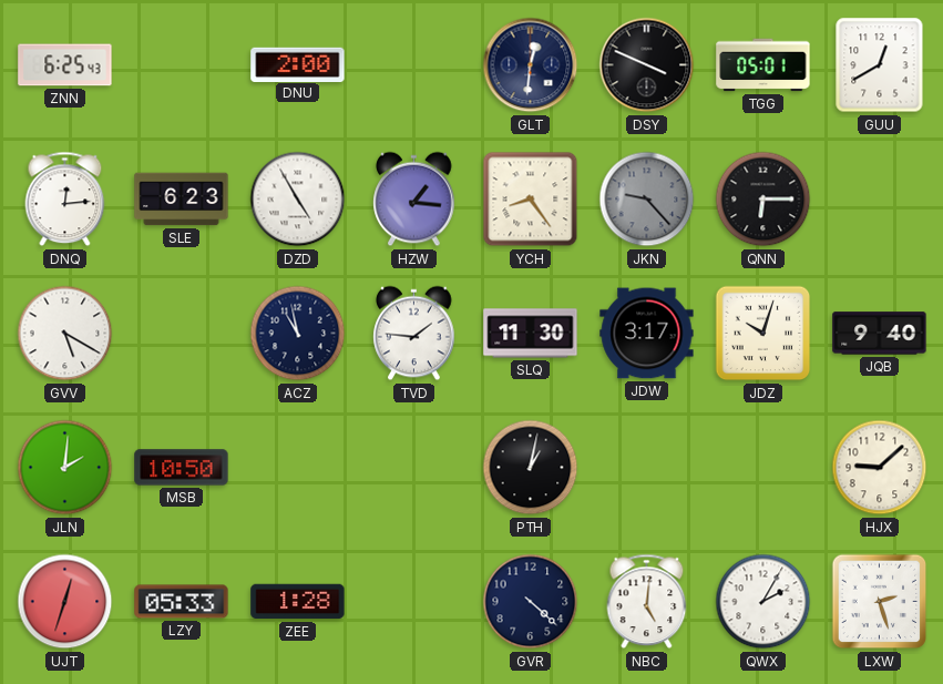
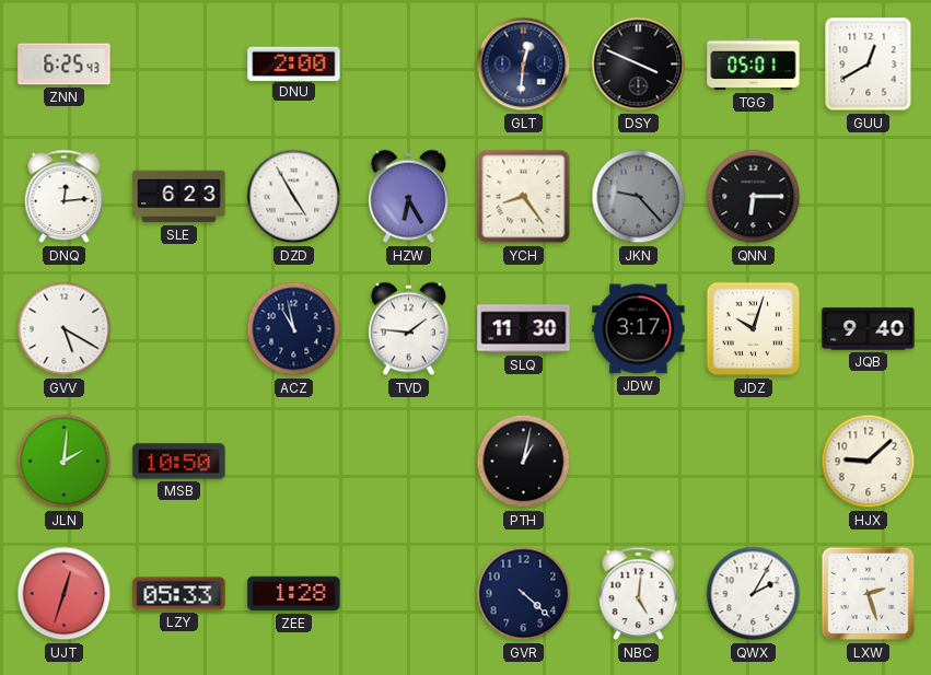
HZW: 1:16 -> 6:25 (409, 197)
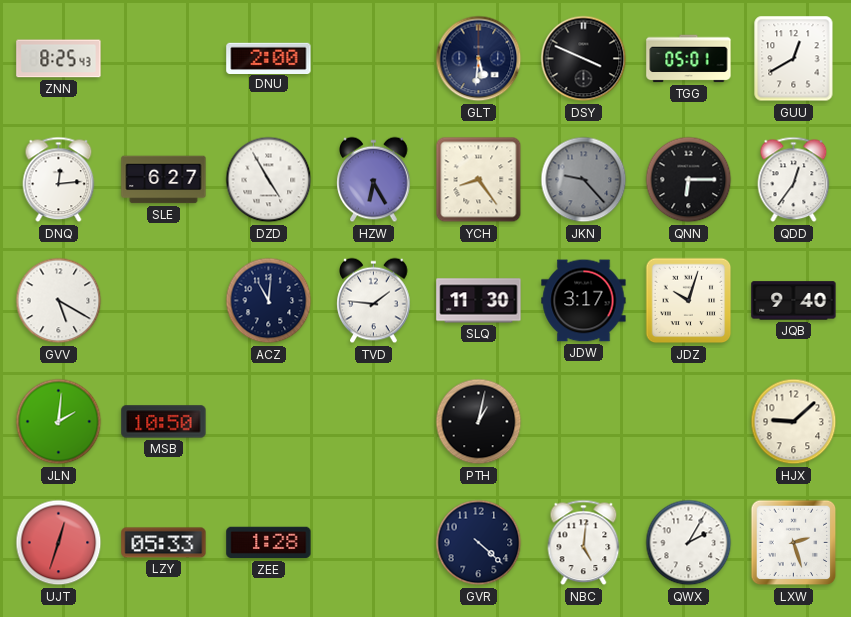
ZNN: 6:25 -> 8:25 (59, 59)
GLT: 12:31 -> 5:31 (479, 59)
SLE: 6:23 -> 6:27 (164, 180)
QDD: none -> 12:36 (794, 180)
ACZ: 10:58 -> 11:01 (269, 301)
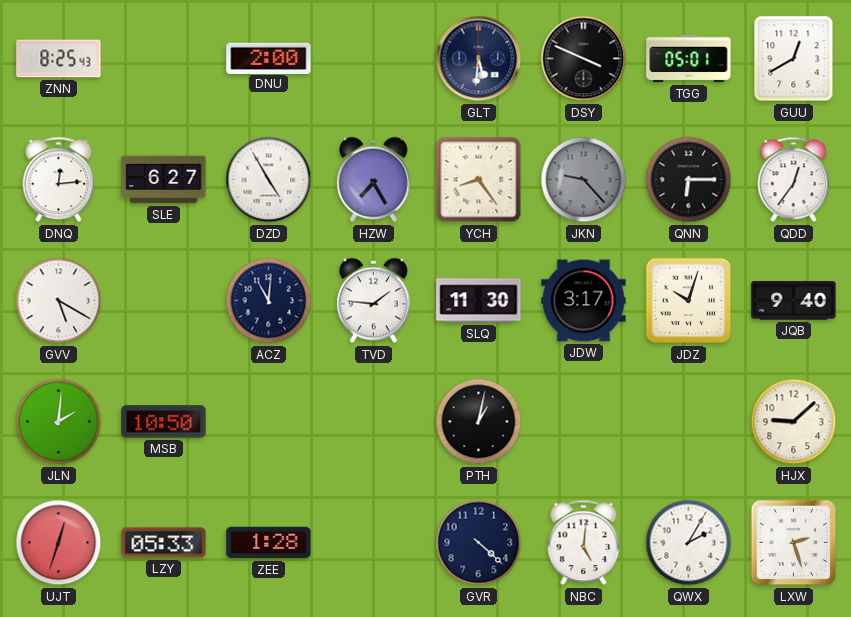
HZW: 6:25 -> 7:25 (374, 180)
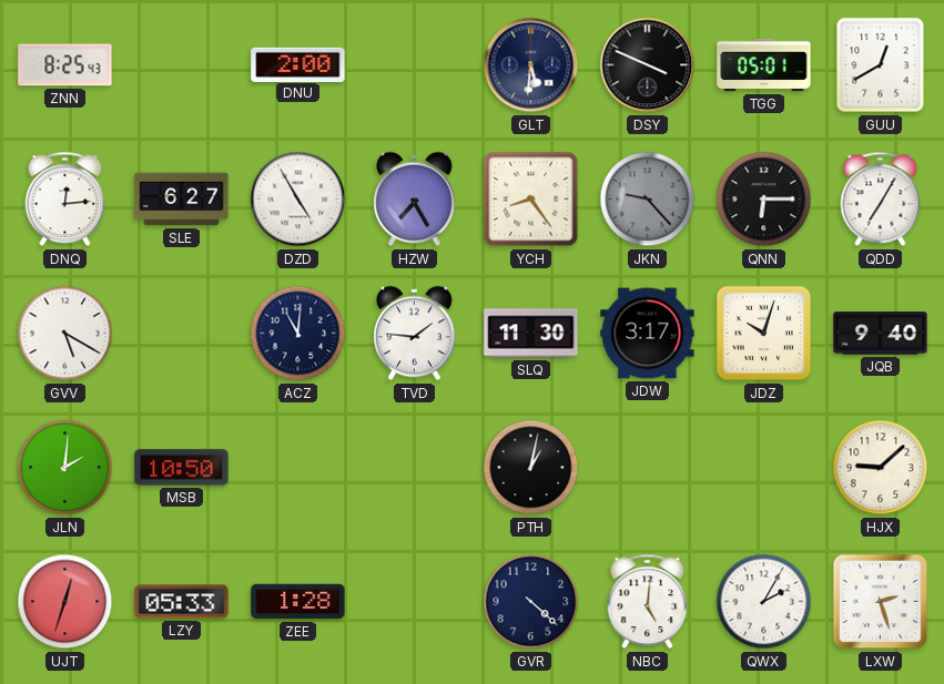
QDD: 12:36 -> 7:05 (881, 200)
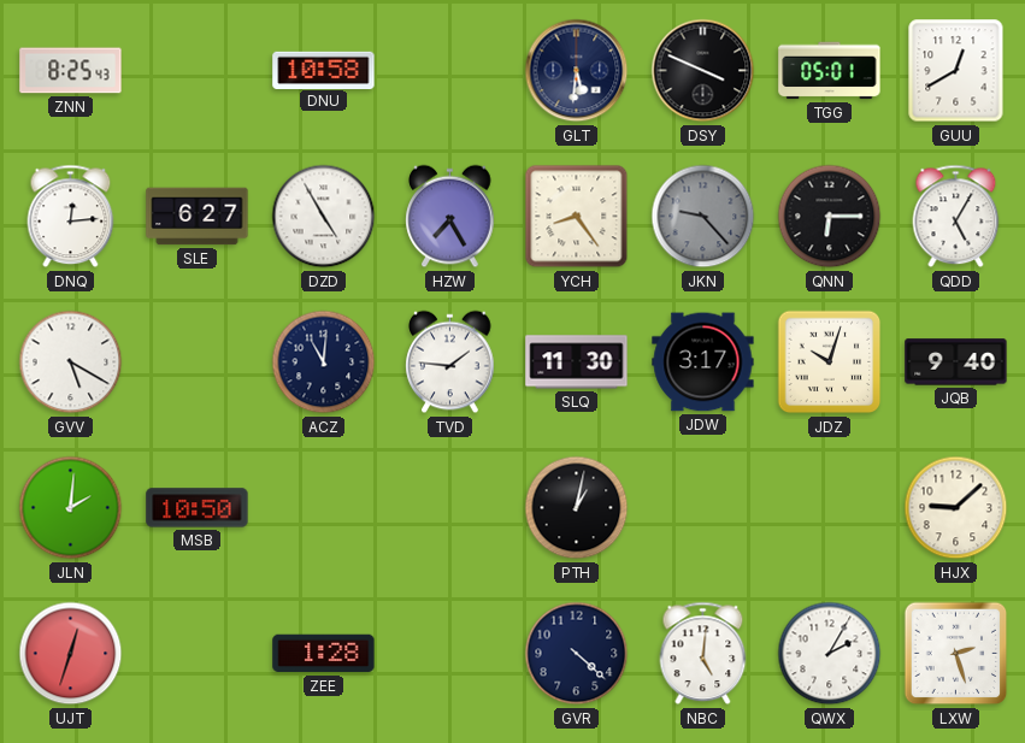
DNU: 2:00 -> 10:58 (324, 70)
QDD: 7:05 -> 5:05 (956, 217)
LZY: 05:33 -> none (182, 602)
